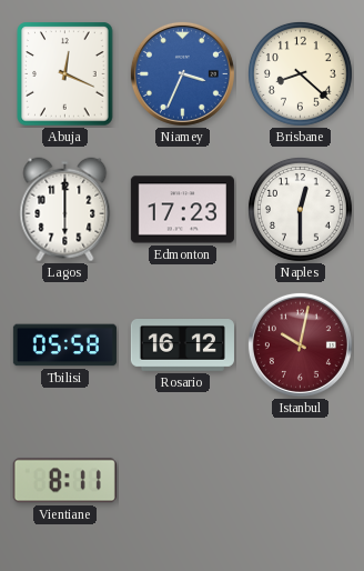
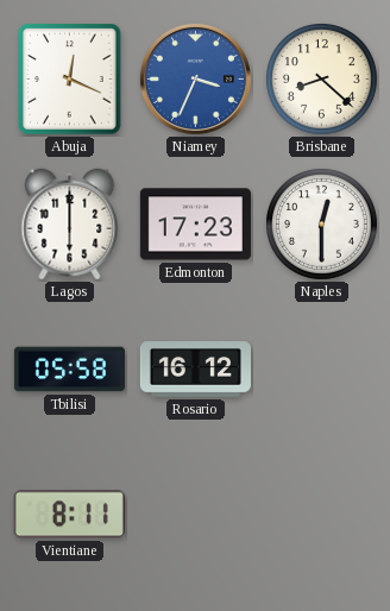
Istanbul: 10:02 -> none (300, 344)
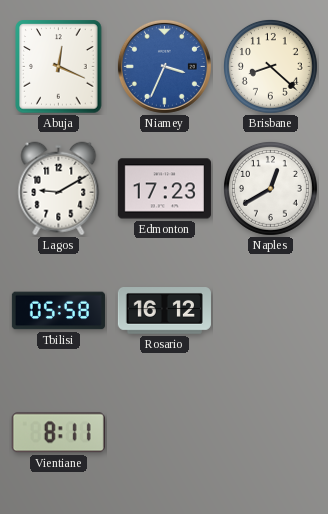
Lagos: 6:00 -> 9:10 (59, 189)
Naples: 12:30 -> 12:40 (270, 188)
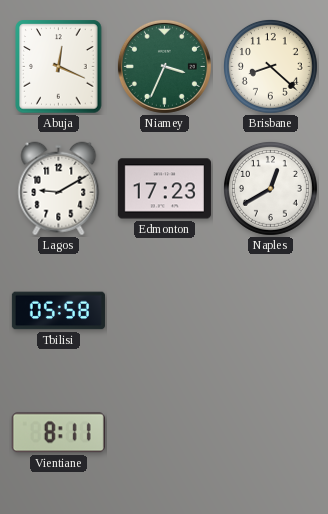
Niamey dial: blue -> green (164, 66)
Rosario: 16:12 -> none (164, 311)
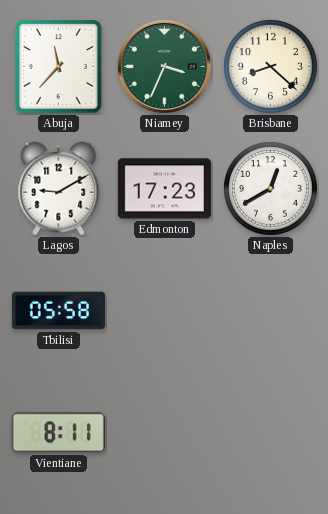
Abuja: 12:19 -> 11:37 (59, 67)
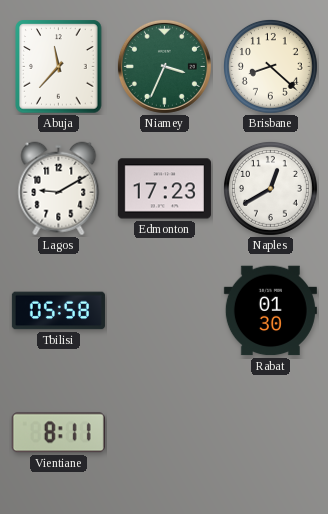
Rabat: none -> 01:30 (270, 311)
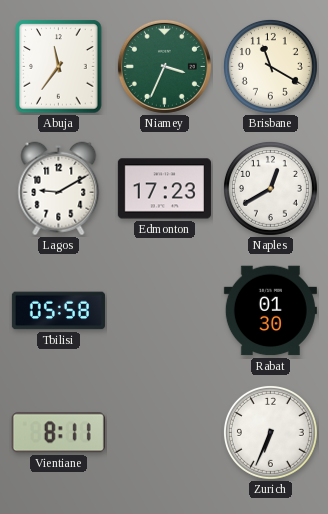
Abuja: 11:37 -> 11:36 (59, 67)
Brisbane: 8:22 -> 11:20 (270, 66)
Zurich: none -> 6:34 (270, 432)
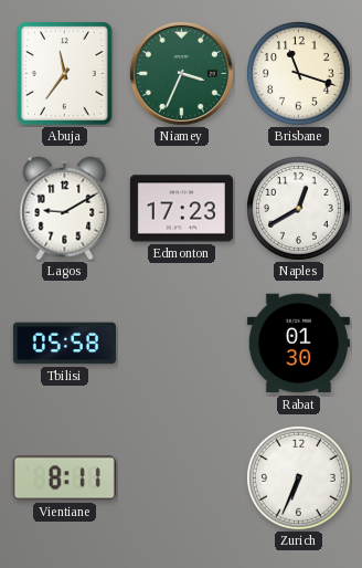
Brisbane: 11:20 -> 11:18 (298, 73)
